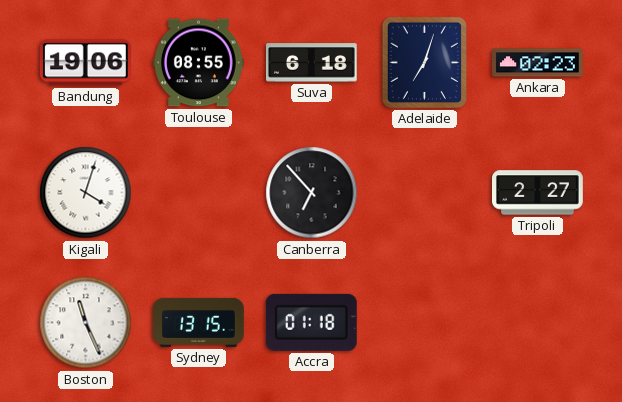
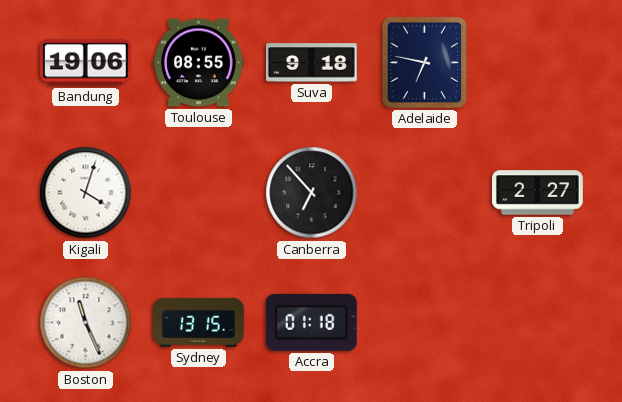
Suva: 6:18 -> 9:18 (312, 63)
Adelaide: 7:03 -> 6:47 (424, 62)
Ankara: 02:23 -> none (538, 63)
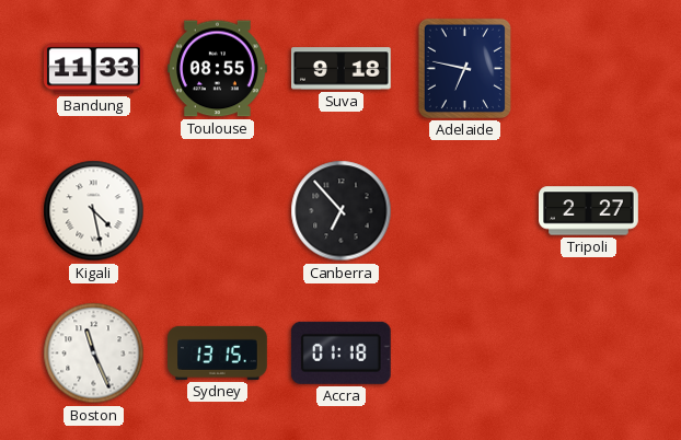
Bandung: 19:06 -> 11:33 (93, 69)
Kigali: 4:03 -> 4:28 (94, 211)
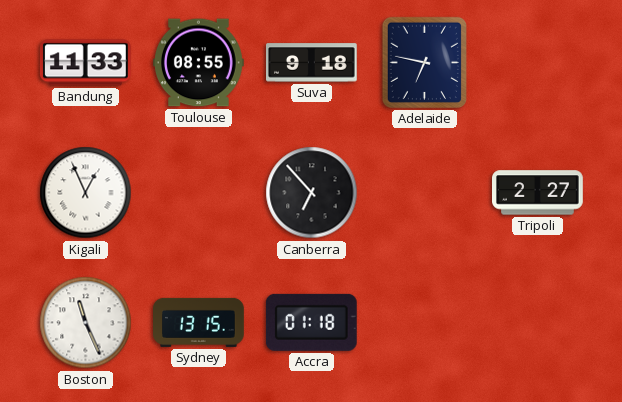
Kigali: 4:28 -> 12:56 (86, 193)
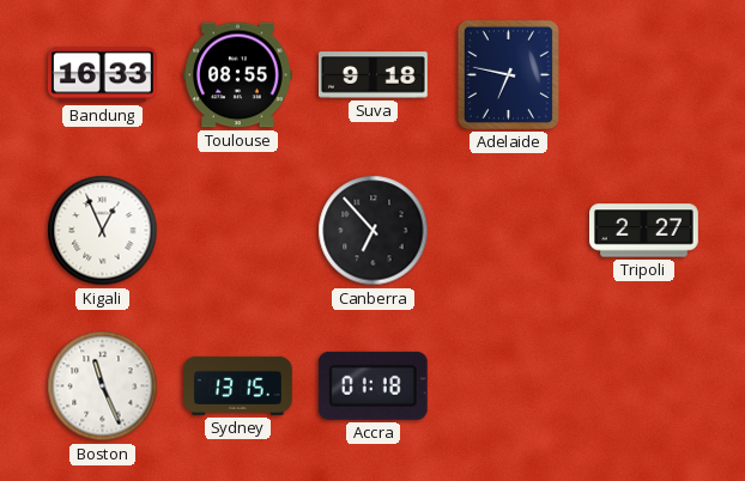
Bandung: 11:33 -> 16:33 (102, 75)
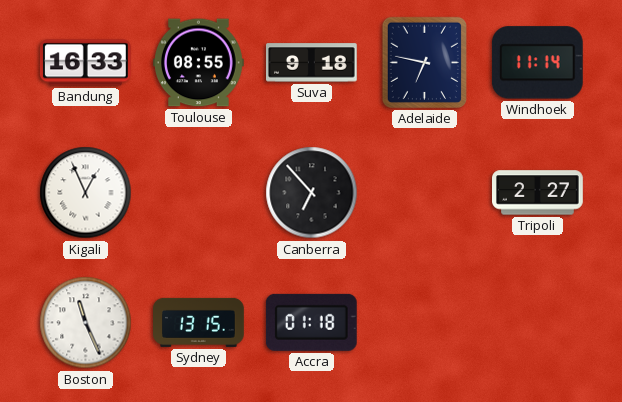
Windhoek: none -> 11:14 (537, 63)
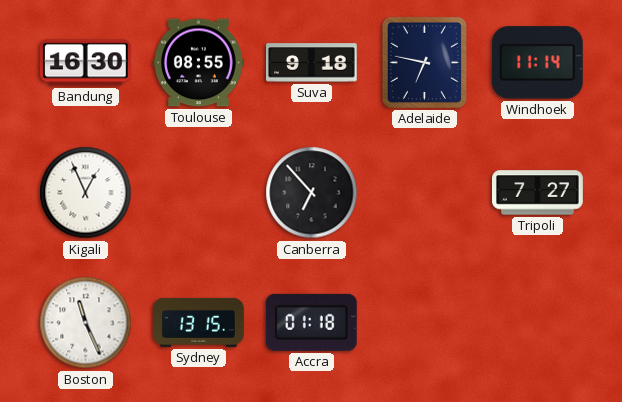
Bandung: 16:33 -> 16:30 (85, 63)
Tripoli: 2:27 -> 7:27 (538, 193)
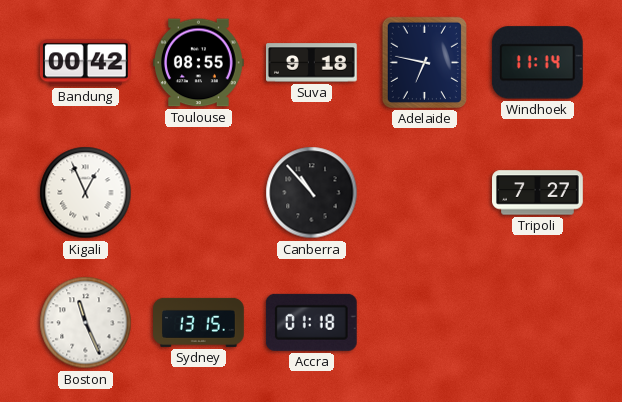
Bandung: 16:30 -> 00:42 (85, 63)
Canberra: 6:53 -> 10:53 (312, 193)
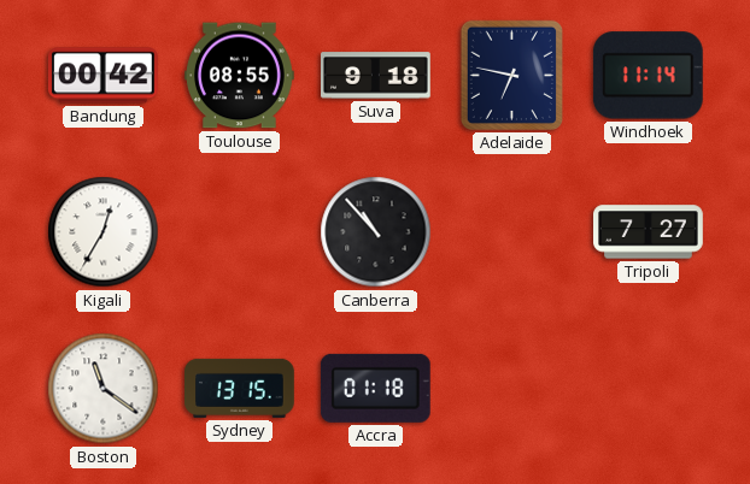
Kigali: 12:56 -> 12:35 (104, 232)
Boston: 11:26 -> 11:21 (104, 389)
